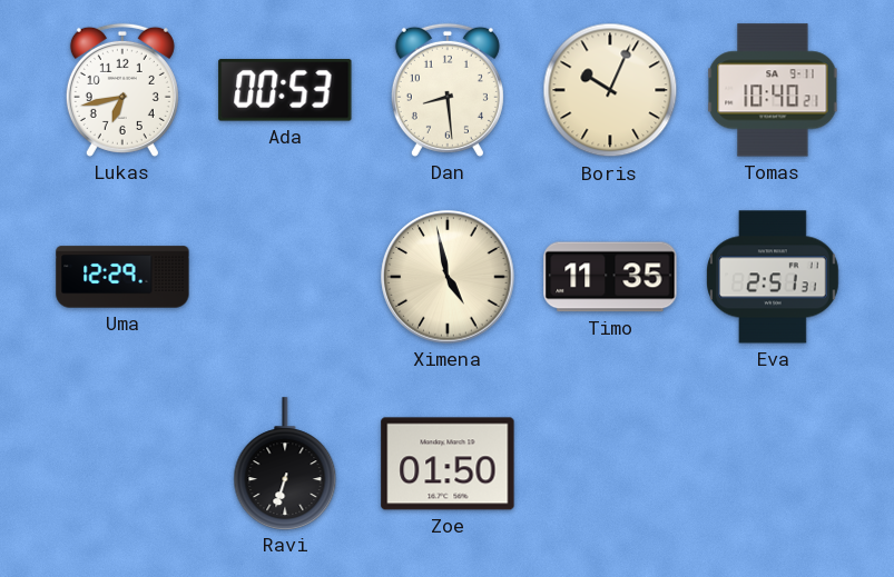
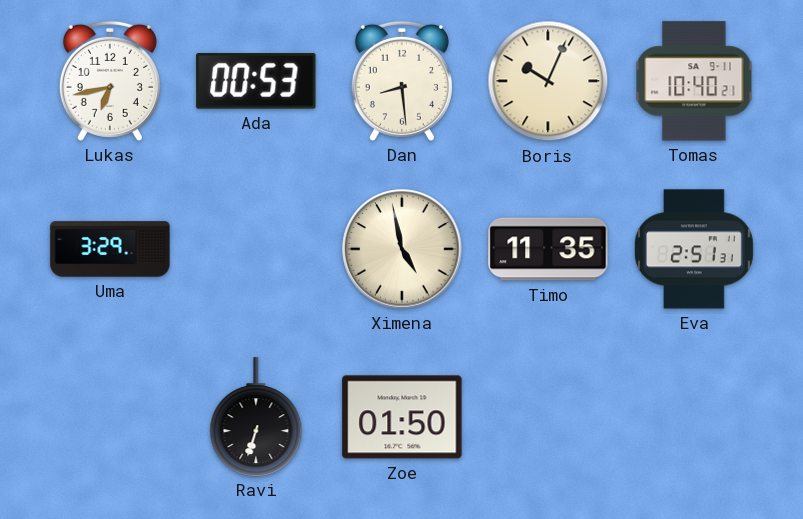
Uma: 12:29 -> 3:29 (110, 249)
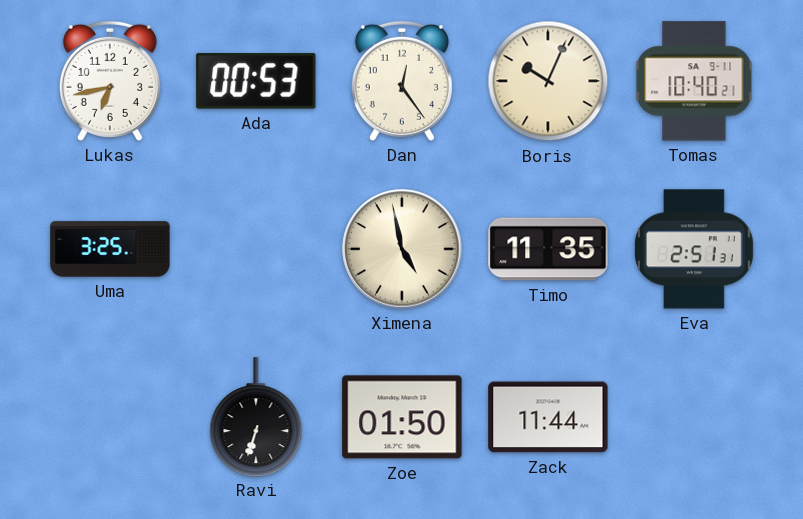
Dan: 8:29 -> 12:24 (402, 81)
Uma: 3:29 -> 3:25 (110, 249)
Zack: none -> 11:44 (548, 417)
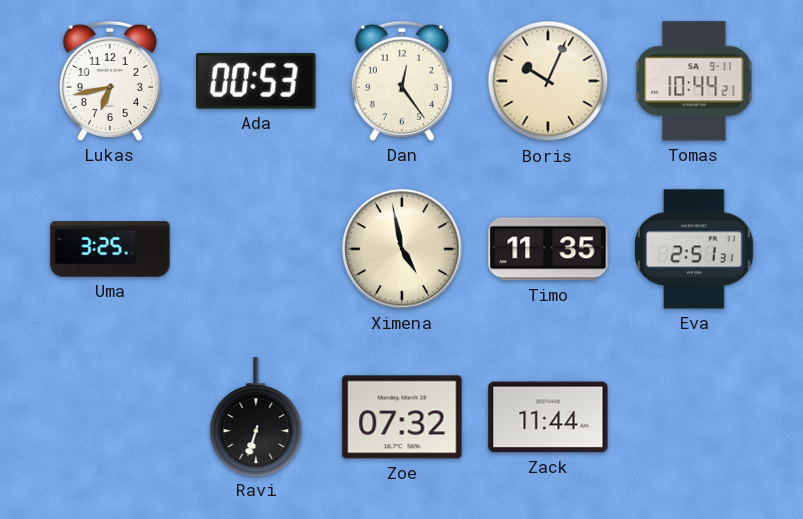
Tomas: 10:40 -> 10:44 (694, 81)
Zoe: 01:50 -> 07:32 (402, 417)
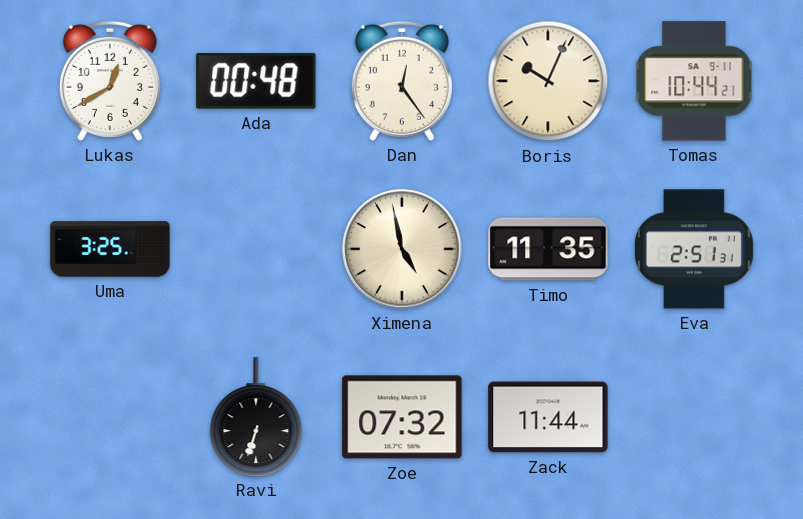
Lukas: 6:43 -> 12:40 (110, 81)
Ada: 00:53 -> 00:48 (256, 81)
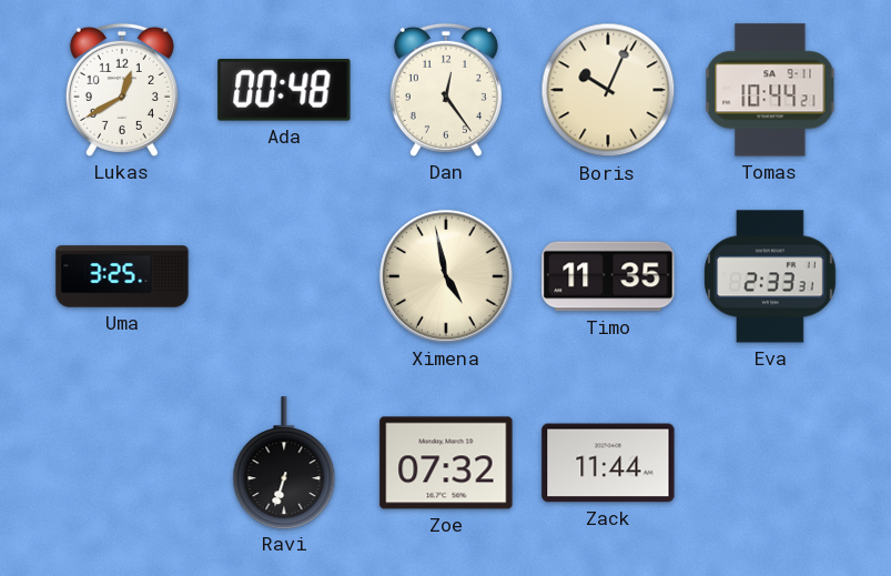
Eva: 2:51 -> 2:33 (770, 276)
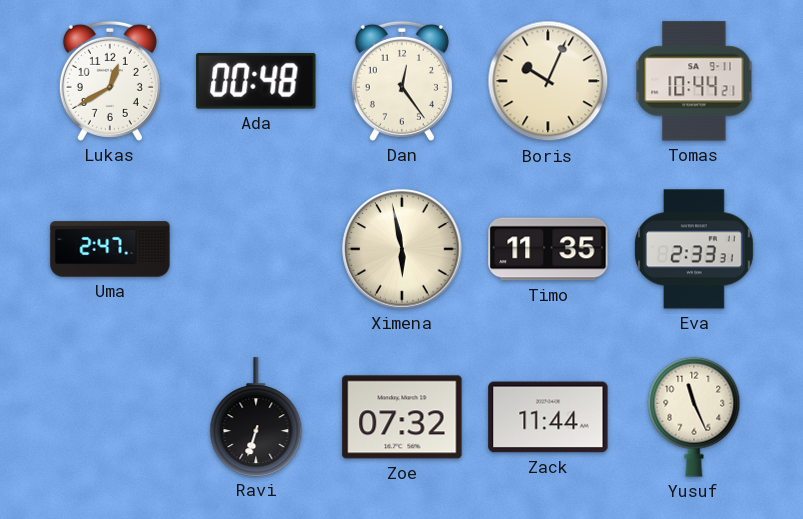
Uma: 3:25 -> 2:47 (110, 249)
Ximena: 4:58 -> 5:58 (402, 249)
Yusuf: none -> 11:26 (694, 417)
